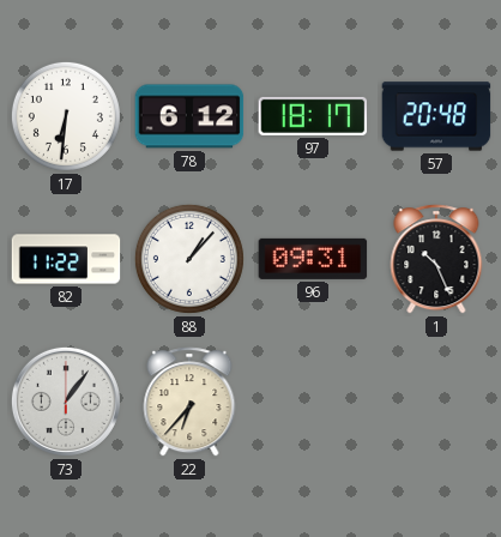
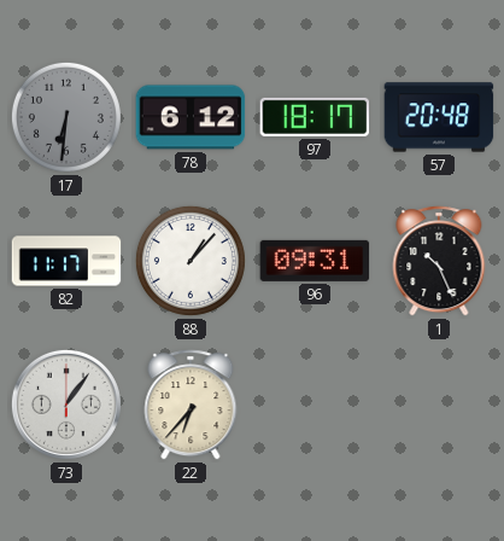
17 dial: white -> grey (66, 117)
82: 11:22 -> 11:17 (66, 261)
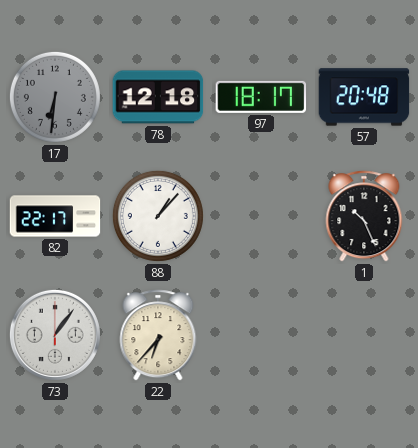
78: 6:12 -> 12:18 (158, 97)
82: 11:17 -> 22:17 (55, 216)
96: 09:31 -> none (315, 261)
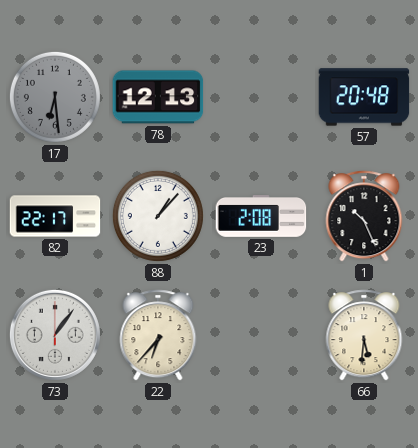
17: 6:31 -> 6:29 (55, 97)
78: 12:18 -> 12:13 (158, 97)
97: 18:17 -> none (261, 97)
23: none -> 2:08 (261, 217)
66: none -> 5:31 (364, 335)
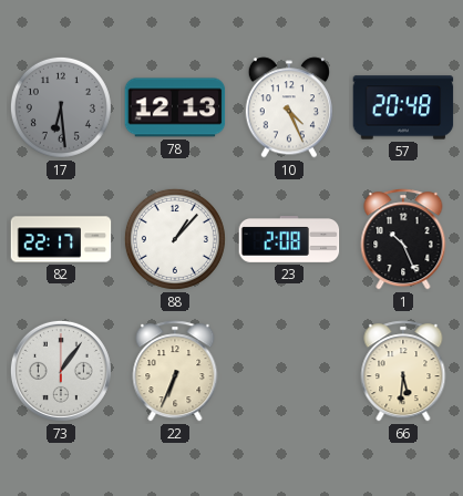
10: none -> 4:26 (288, 107)
22: 6:37 -> 6:34 (175, 371)
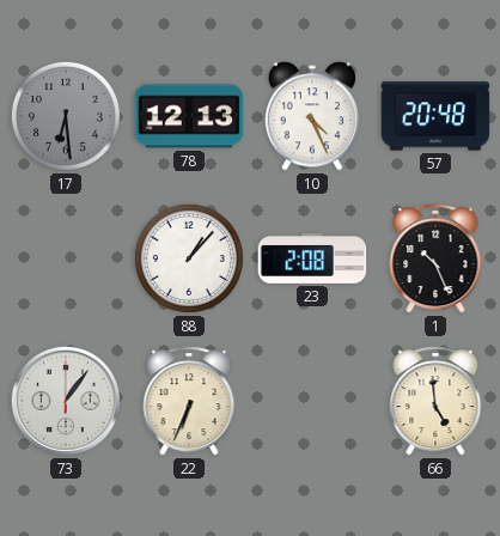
82: 22:17 -> none (61, 239)
66: 5:31 -> 4:59 (435, 401)
